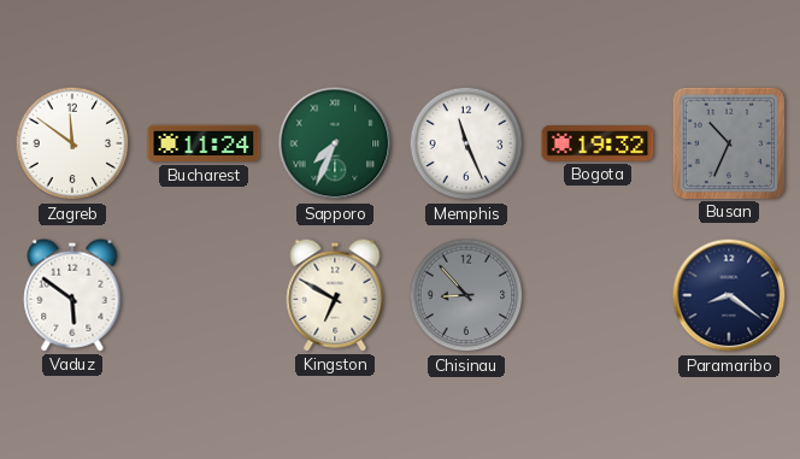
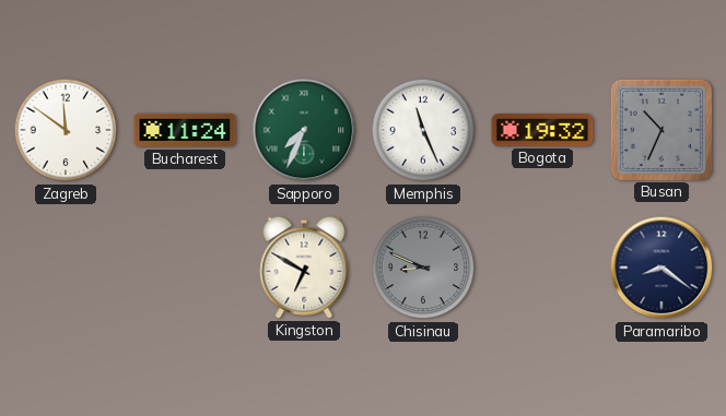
Vaduz: 5:51 -> none (72, 295)
Chisinau: 8:53 -> 8:49 (423, 268)
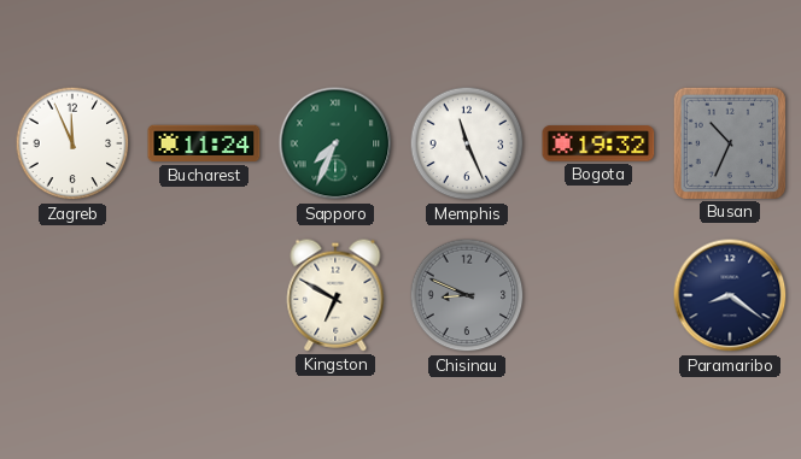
Zagreb: 11:51 -> 11:56 (72, 143)
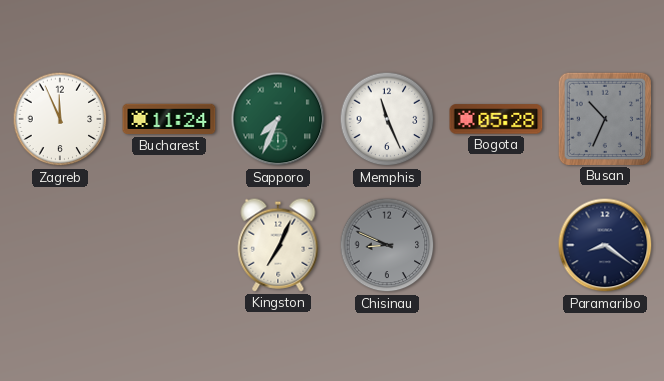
Bogota: 19:32 -> 05:28 (496, 119)
Kingston: 6:50 -> 7:04 (278, 245)
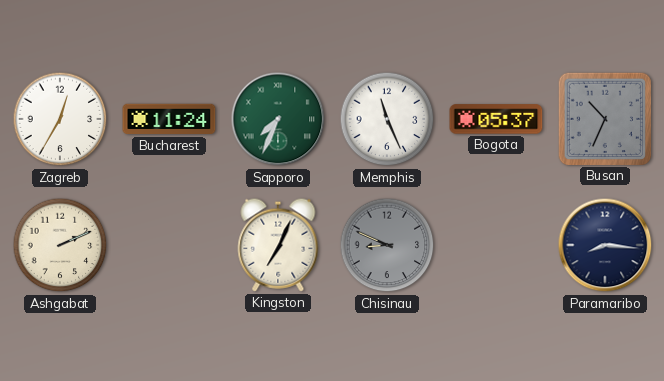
Zagreb: 11:56 -> 12:35 (60, 119)
Bogota: 05:28 -> 05:37 (496, 119)
Ashgabat: none -> 2:11 (60, 245)
Paramaribo: 8:21 -> 8:16 (605, 245)
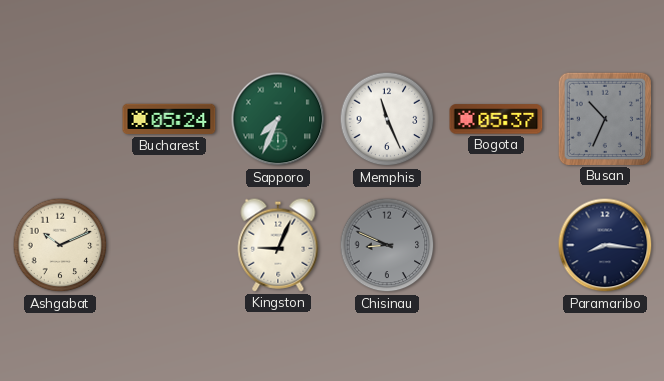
Zagreb: 12:35 -> none (60, 119)
Bucharest: 11:24 -> 05:24 (169, 119)
Ashgabat: 2:11 -> 10:11 (60, 245)
Kingston: 7:04 -> 9:04 (278, 245)
